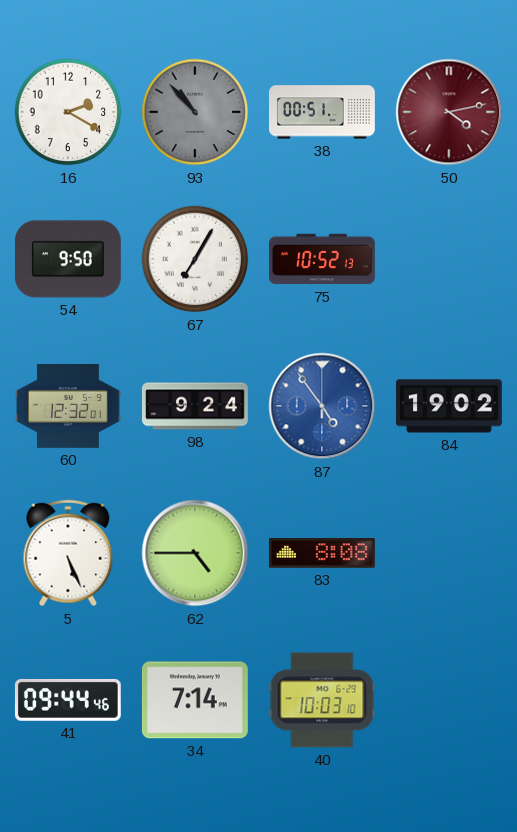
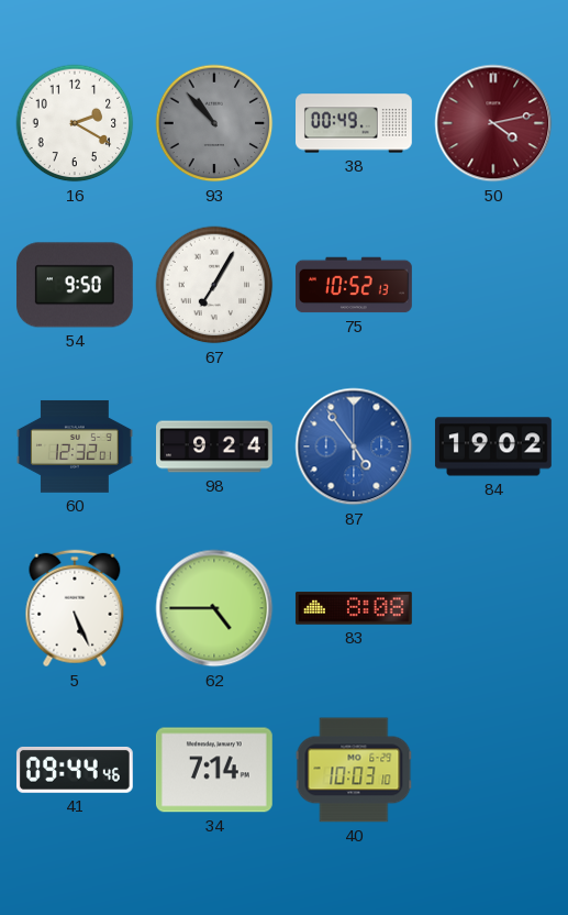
38: 00:51 -> 00:49 (355, 123)
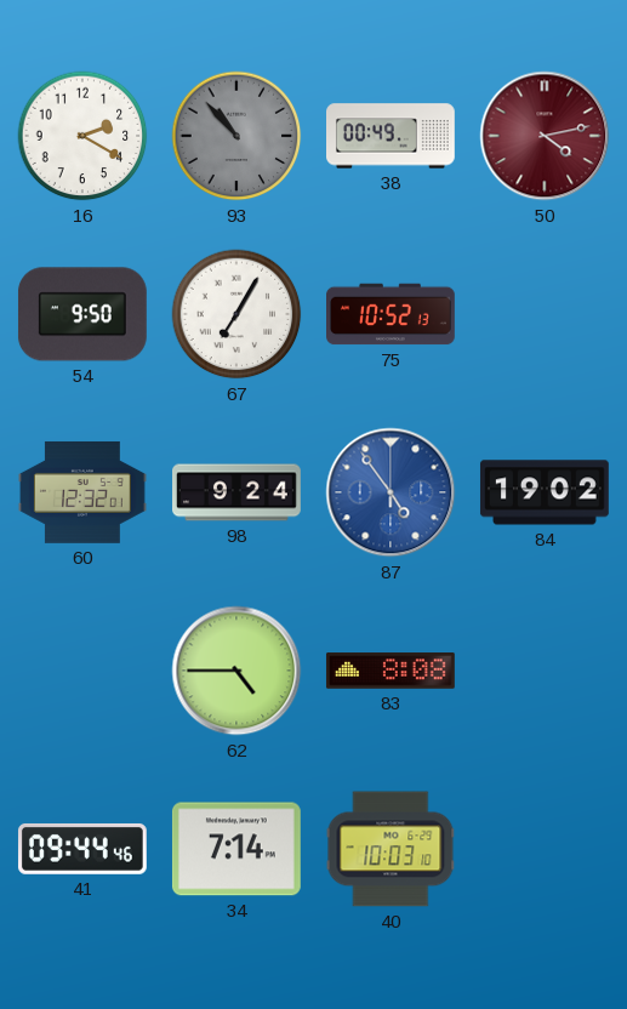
5: 5:26 -> none (75, 608)
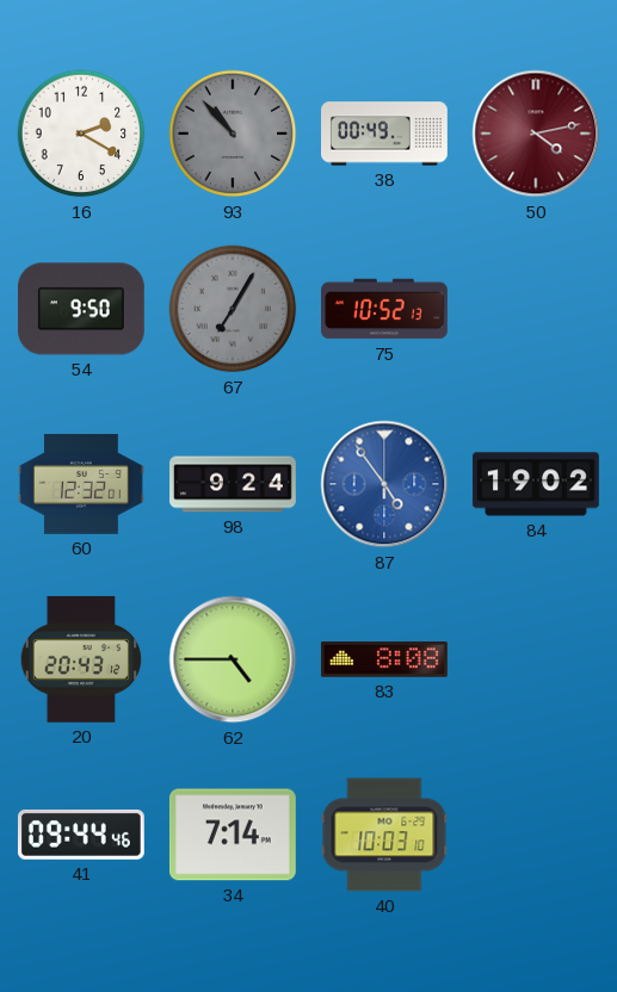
67 dial: white -> grey (233, 309)
20: none -> 20:43 (81, 659)
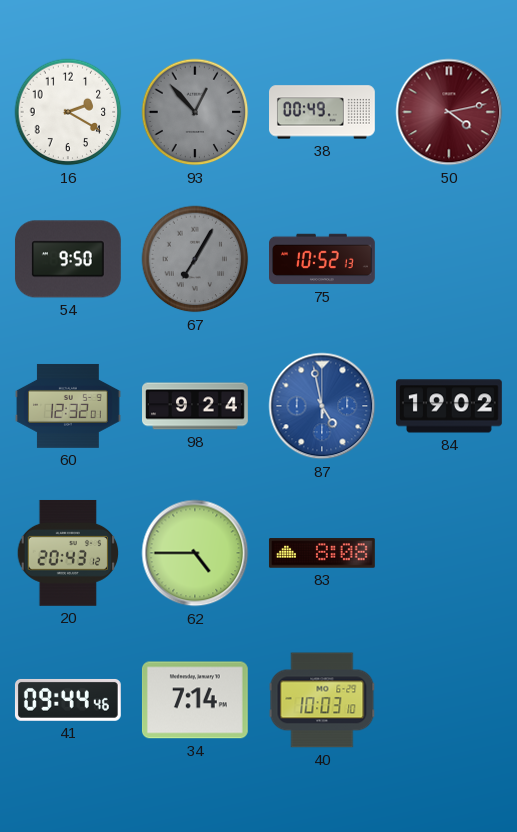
93: 10:53 -> 12:53 (195, 112)
87: 4:54 -> 4:58 (322, 406)
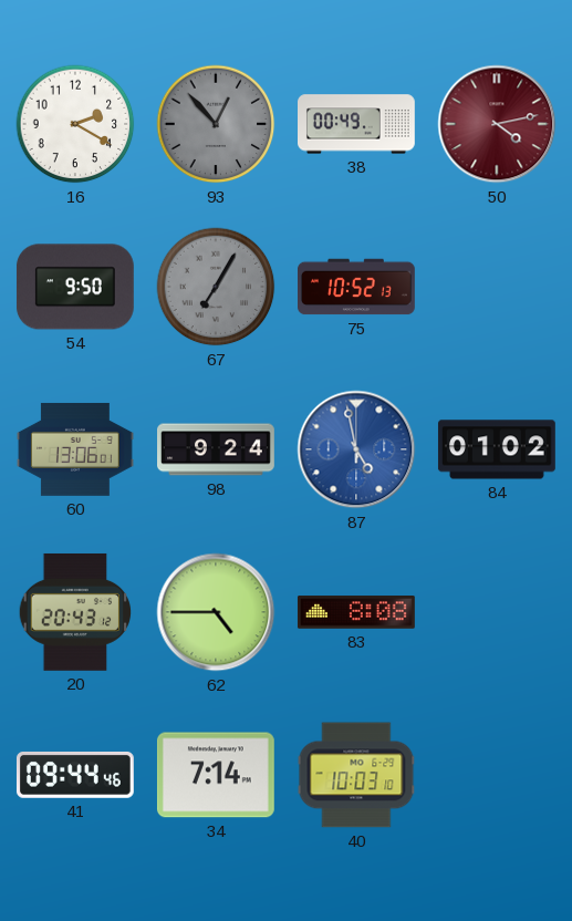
60: 12:32 -> 13:06 (76, 449)
84: 19:02 -> 01:02 (497, 449)
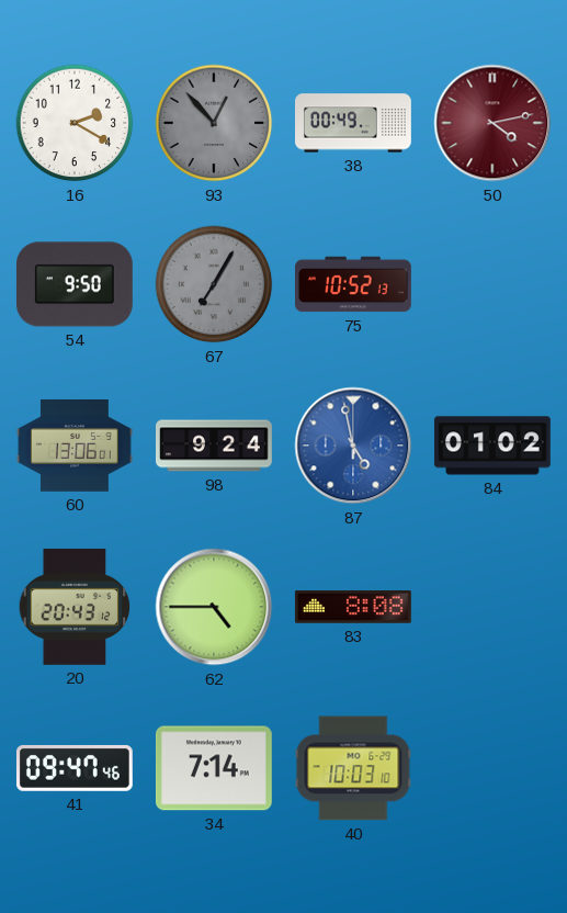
41: 09:44 -> 09:47 (75, 768)
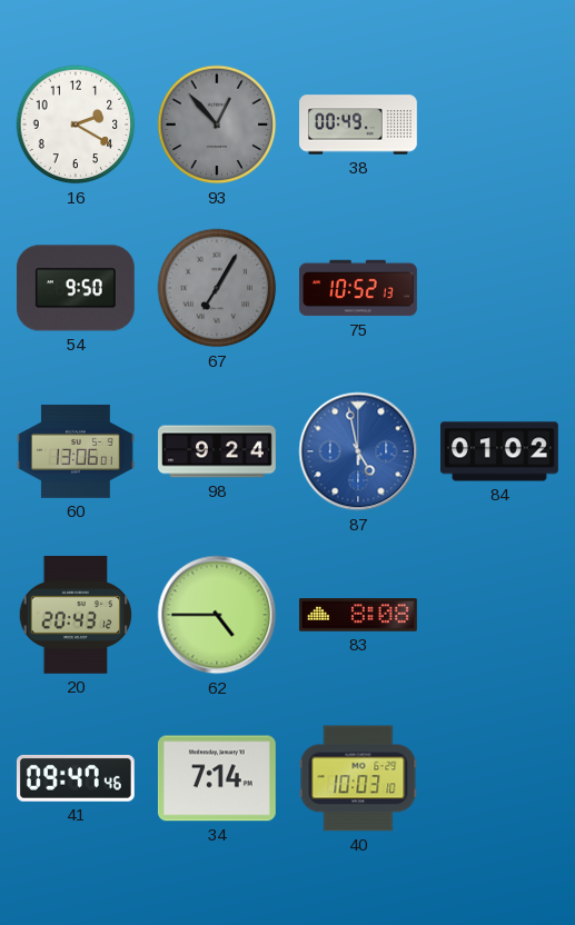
50: 4:13 -> none (492, 123)
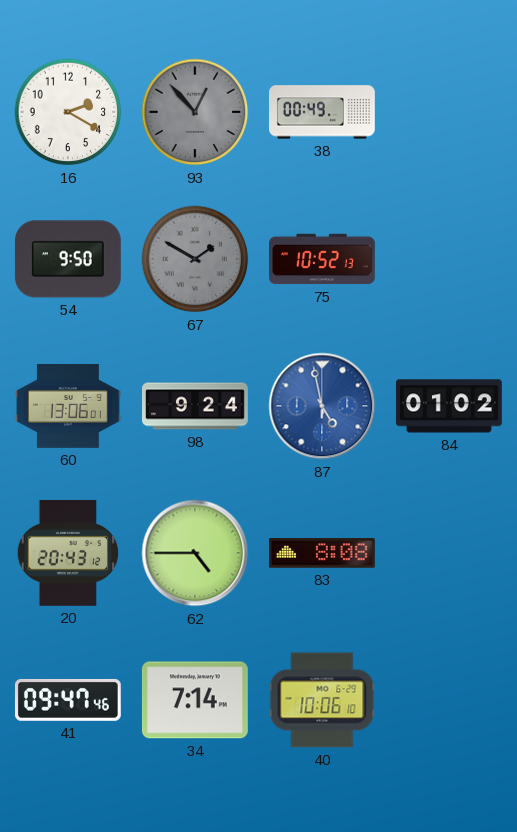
67: 7:05 -> 1:50 (195, 259)
40: 10:03 -> 10:06 (322, 700)
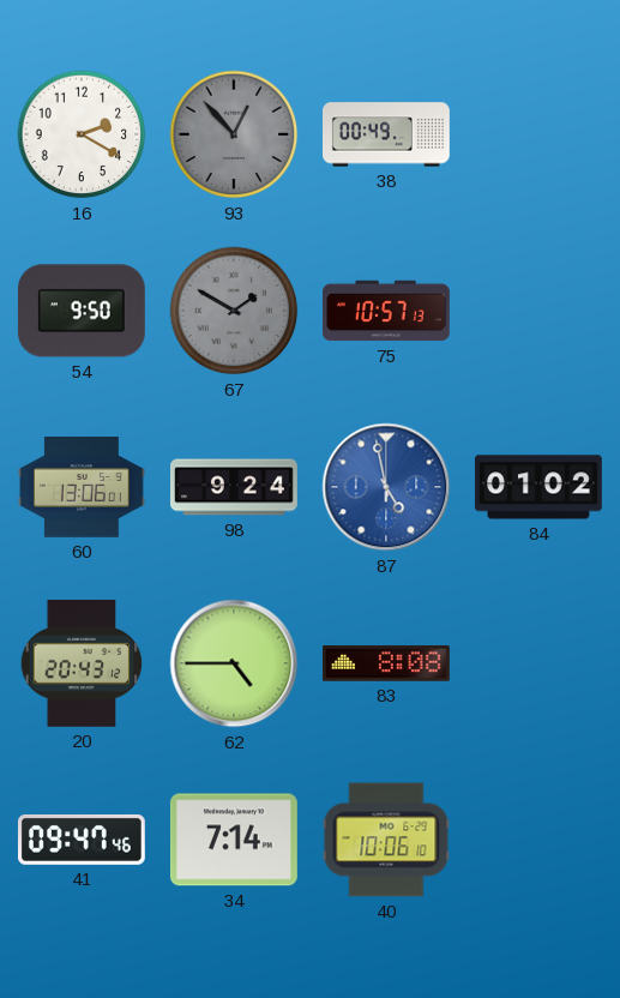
75: 10:52 -> 10:57 (387, 311)
